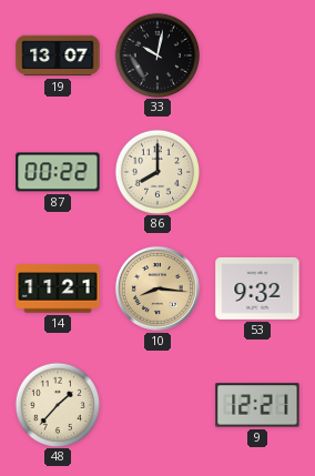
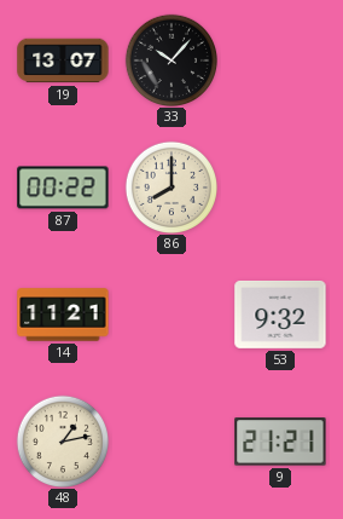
33: 10:02 -> 10:07 (170, 59)
10: 8:16 -> none (157, 288)
48: 1:37 -> 1:13 (62, 440)
9: 12:21 -> 21:21 (280, 442)
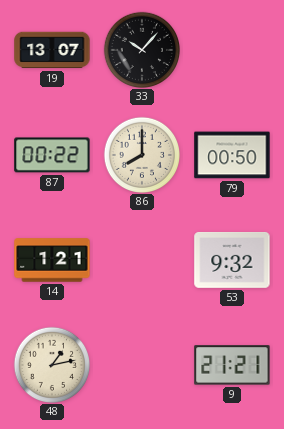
79: none -> 00:50 (232, 155)
14: 11:21 -> 1:21 (52, 260)
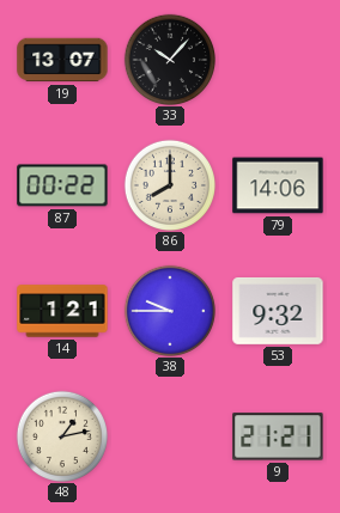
79: 00:50 -> 14:06 (278, 185)
38: none -> 9:45 (169, 310)
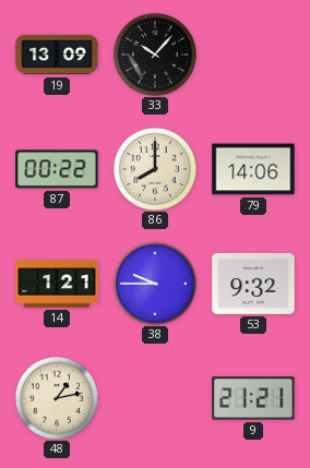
19: 13:07 -> 13:09 (57, 55)
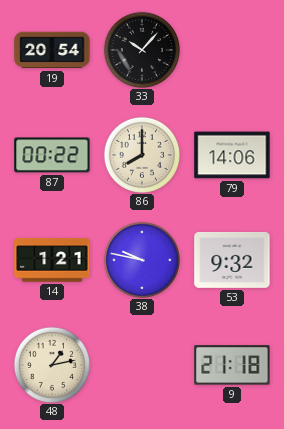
19: 13:09 -> 20:54 (52, 50)
38: 9:45 -> 9:47 (141, 259)
9: 21:21 -> 21:18 (232, 365)
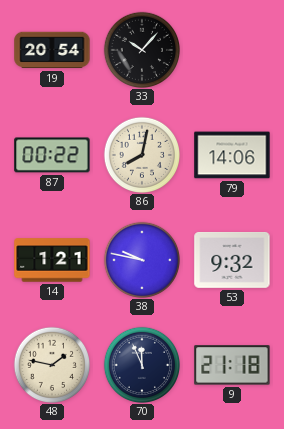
86: 8:00 -> 8:02 (141, 154)
48: 1:13 -> 1:47 (51, 364)
70: none -> 11:56 (141, 364)
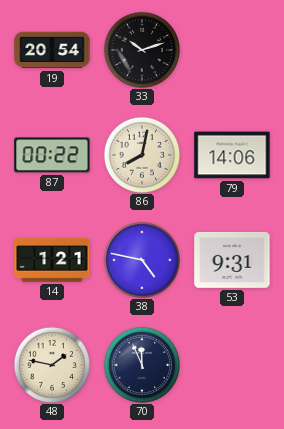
33: 10:07 -> 10:12 (141, 49)
38: 9:47 -> 4:47 (141, 259)
53: 9:32 -> 9:31 (232, 260)
9: 21:18 -> none (232, 365)
